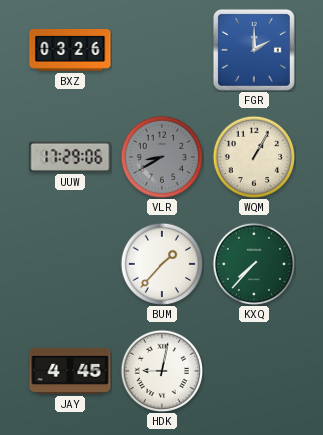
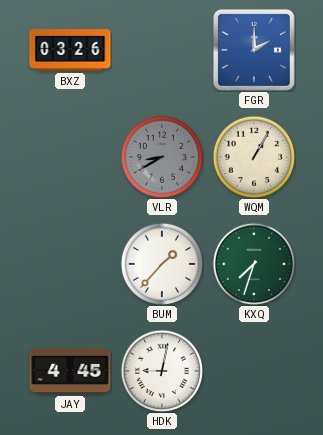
UUW: 17:29 -> none (70, 157)
KXQ: 7:37 -> 7:33 (253, 263)
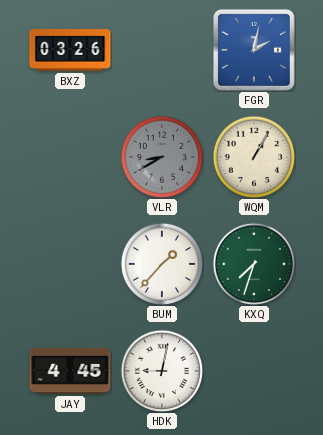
FGR: 2:00 -> 2:02 (254, 50)
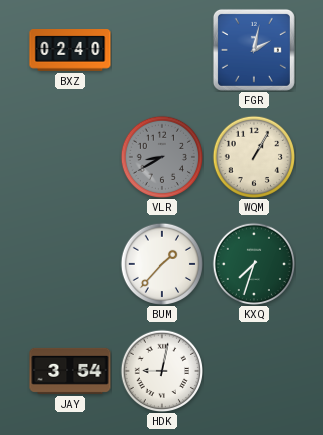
BXZ: 03:26 -> 02:40 (70, 50)
JAY: 4:45 -> 3:54 (70, 371)
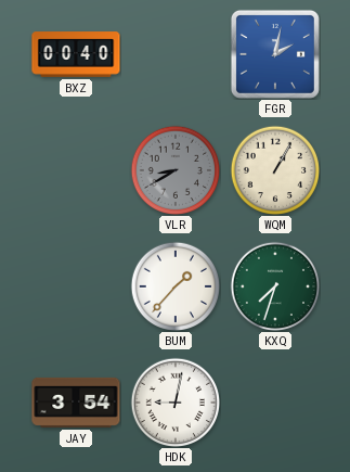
BXZ: 02:40 -> 00:40 (76, 54)
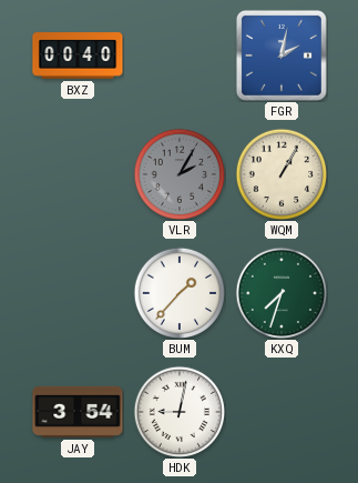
VLR: 8:40 -> 2:05 (178, 173)
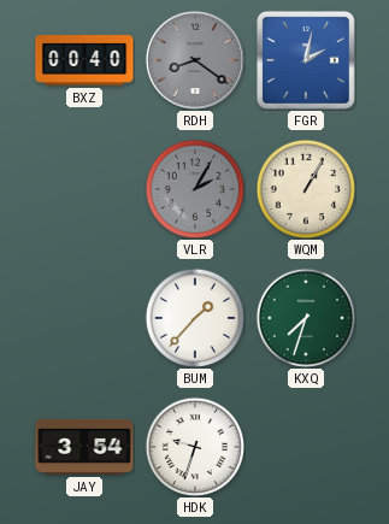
RDH: none -> 8:21 (195, 60)
HDK: 9:02 -> 9:33 (194, 446)
